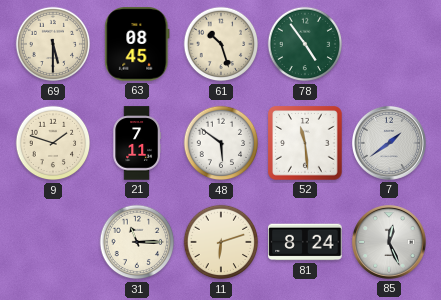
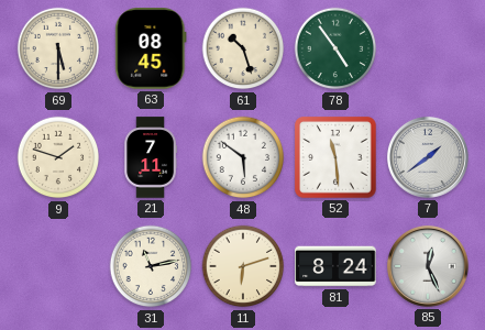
31: 11:15 -> 11:13 (151, 266)
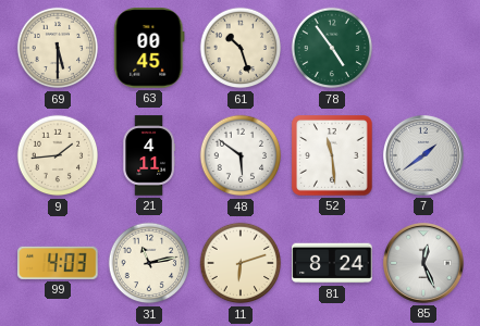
63: 08:45 -> 00:45 (149, 48)
9: 1:48 -> 1:44 (58, 155)
21: 7:11 -> 4:11 (148, 155)
99: none -> 4:03 (58, 263)
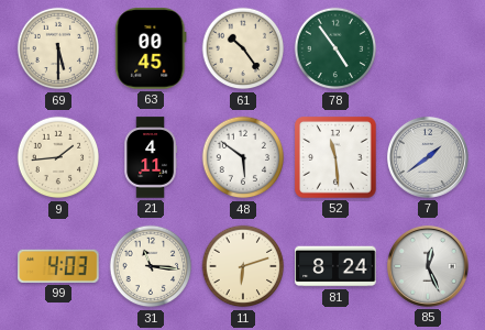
61: 10:27 -> 10:24 (243, 48)
31: 11:13 -> 11:16 (151, 266)
